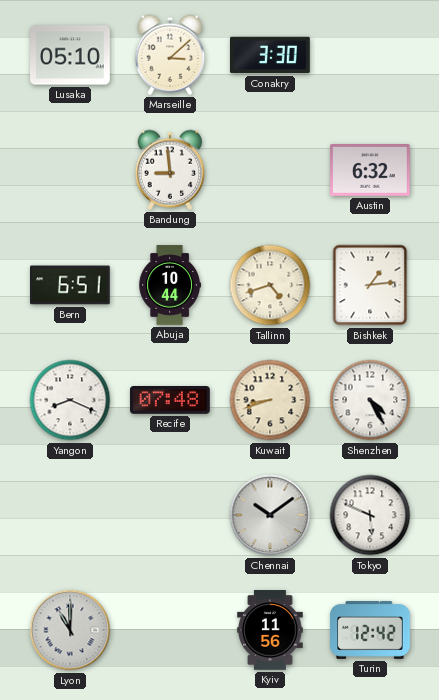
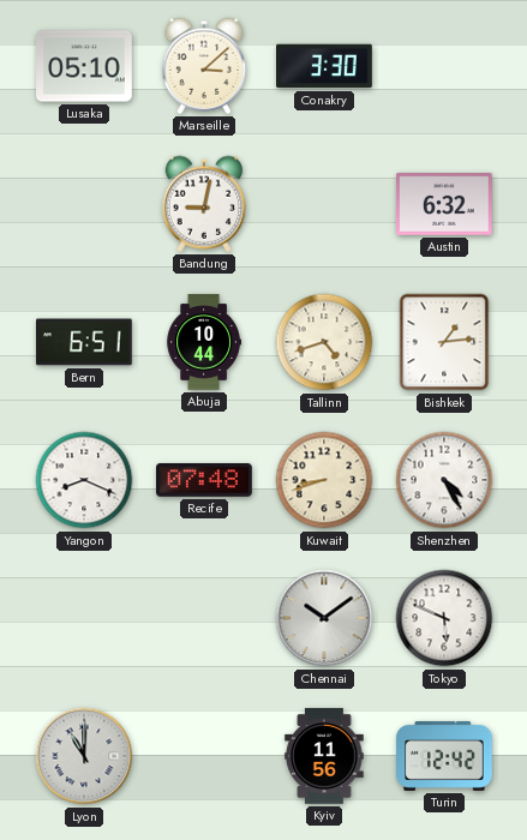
Bandung: 8:59 -> 9:02 (204, 204)
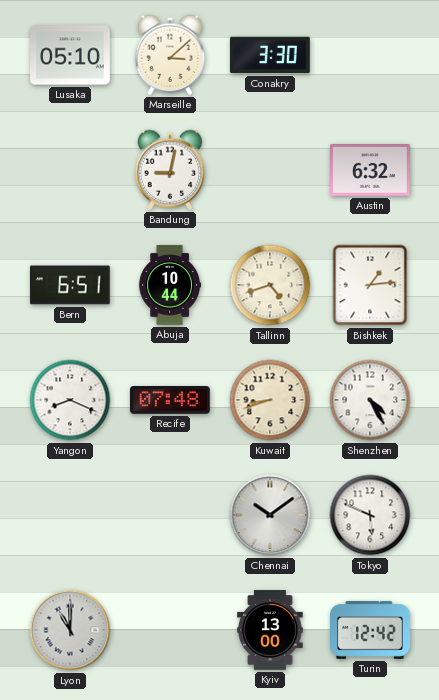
Kyiv: 11:56 -> 13:00 (270, 630)
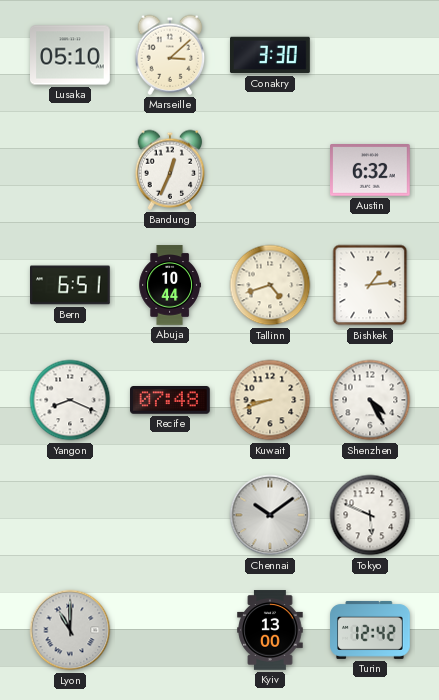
Bandung: 9:02 -> 12:34 (170, 170)
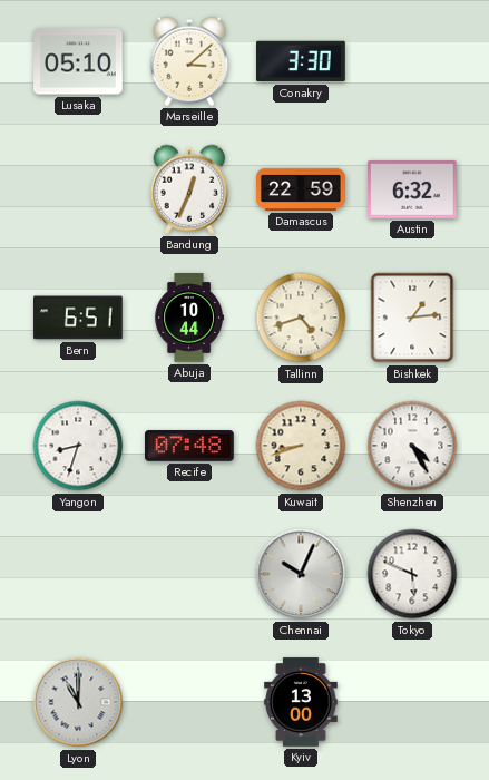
Damascus: none -> 22:59 (301, 189)
Yangon: 8:19 -> 8:33 (78, 446)
Chennai: 10:09 -> 10:04 (301, 574)
Turin: 12:42 -> none (370, 630)
